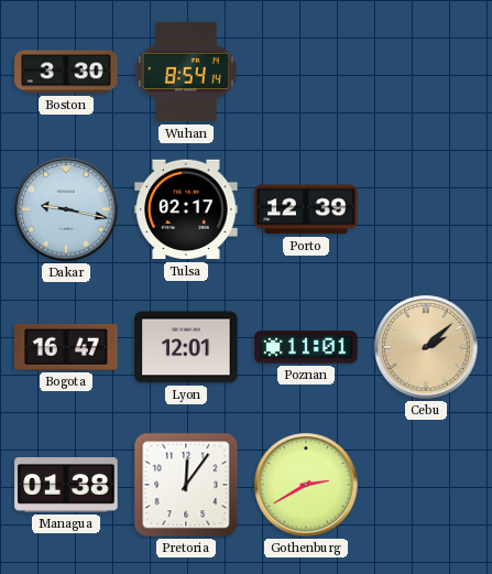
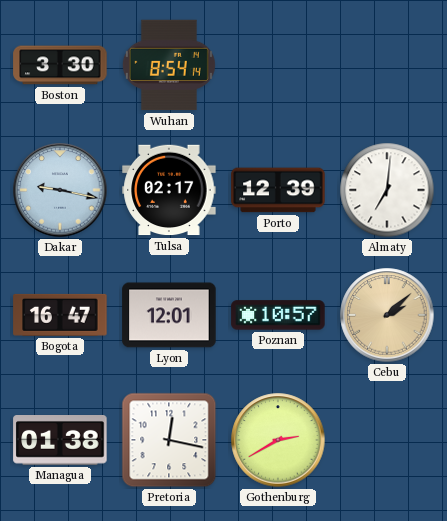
Almaty: none -> 7:01 (387, 190)
Poznan: 11:01 -> 10:57 (278, 315)
Pretoria: 12:06 -> 12:17 (169, 440)
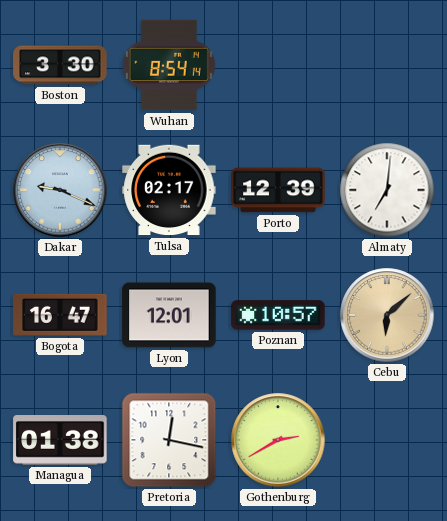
Dakar: 9:17 -> 9:19 (60, 190)
Cebu: 2:08 -> 6:08 (387, 315)
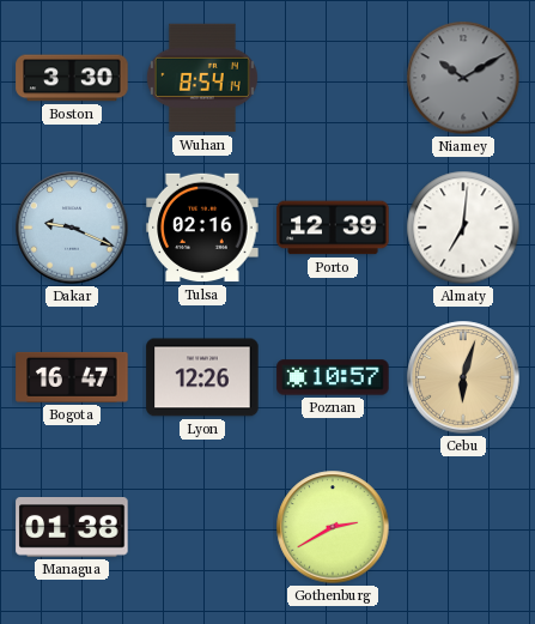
Niamey: none -> 10:10 (463, 78)
Tulsa: 02:17 -> 02:16 (202, 228)
Lyon: 12:01 -> 12:26 (202, 377)
Cebu: 6:08 -> 6:03 (463, 377)
Pretoria: 12:17 -> none (169, 440)
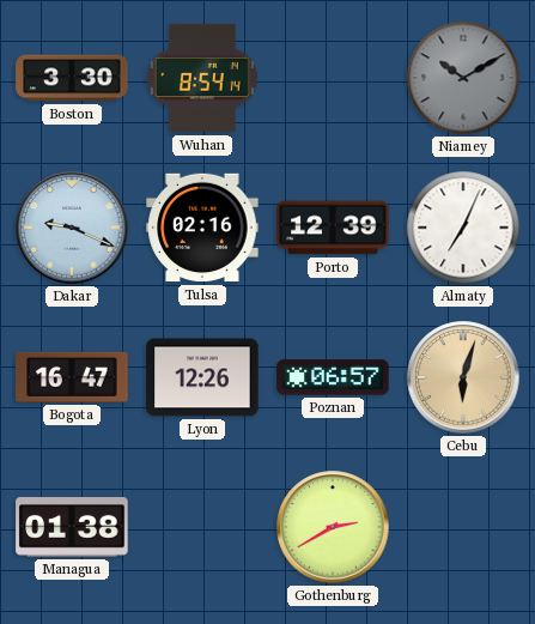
Almaty: 7:01 -> 7:04 (463, 228)
Poznan: 10:57 -> 06:57 (333, 377)
